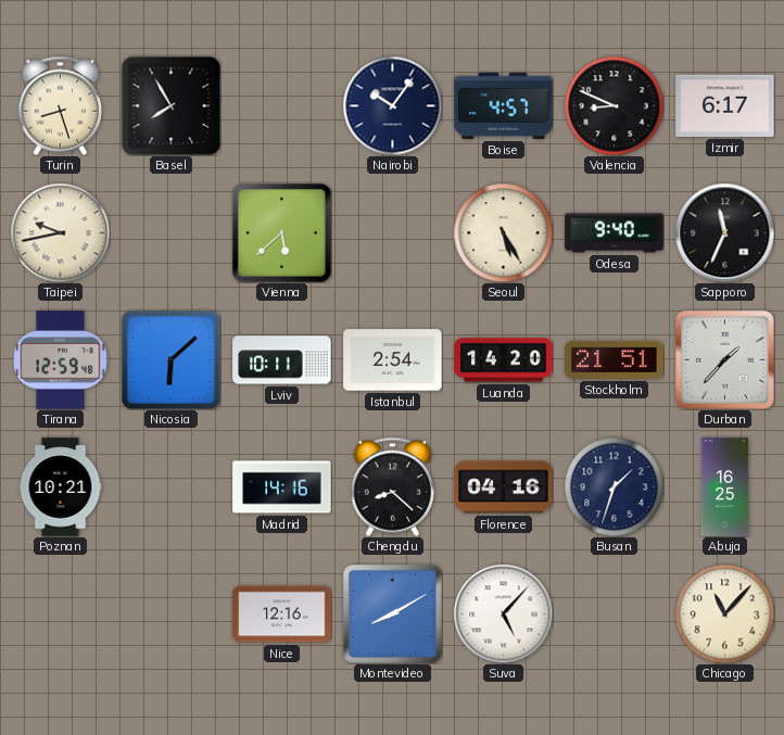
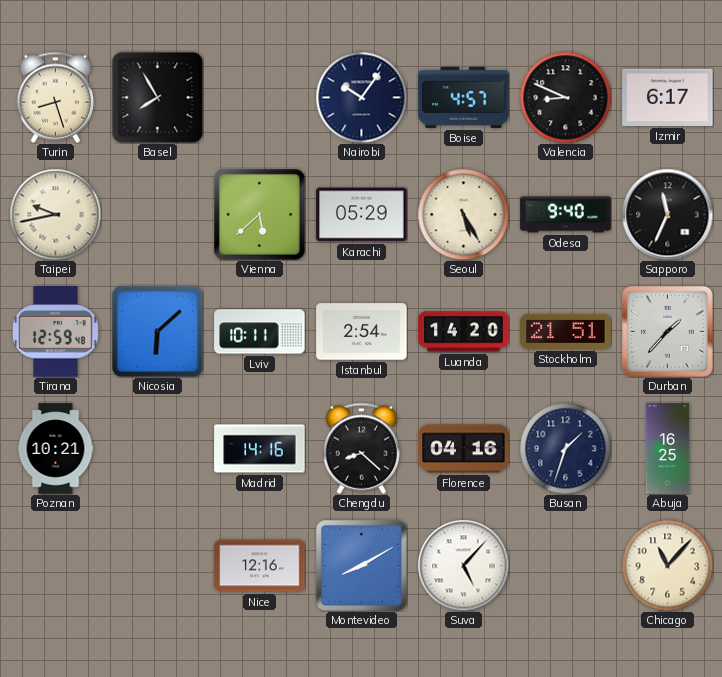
Karachi: none -> 05:29 (362, 215)
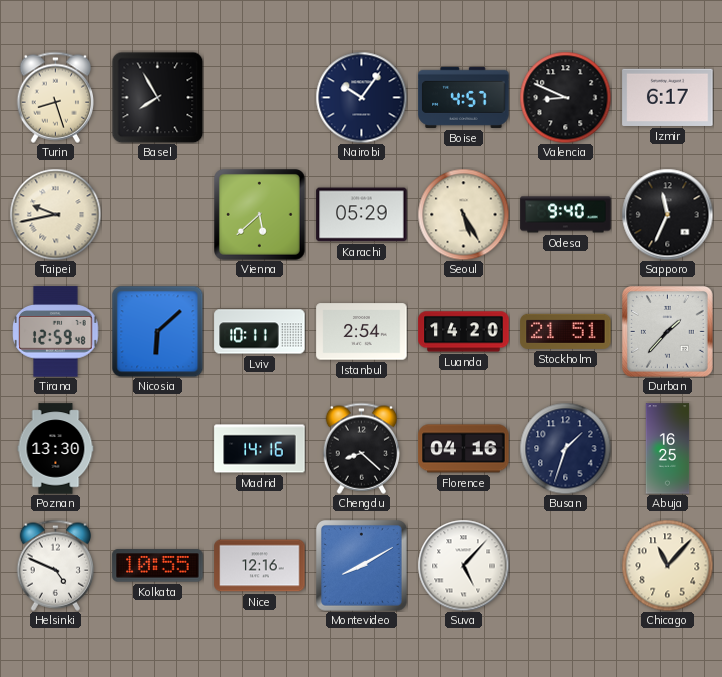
Poznan: 10:21 -> 13:30 (56, 449)
Helsinki: none -> 4:49 (55, 565)
Kolkata: none -> 10:55 (158, 566)
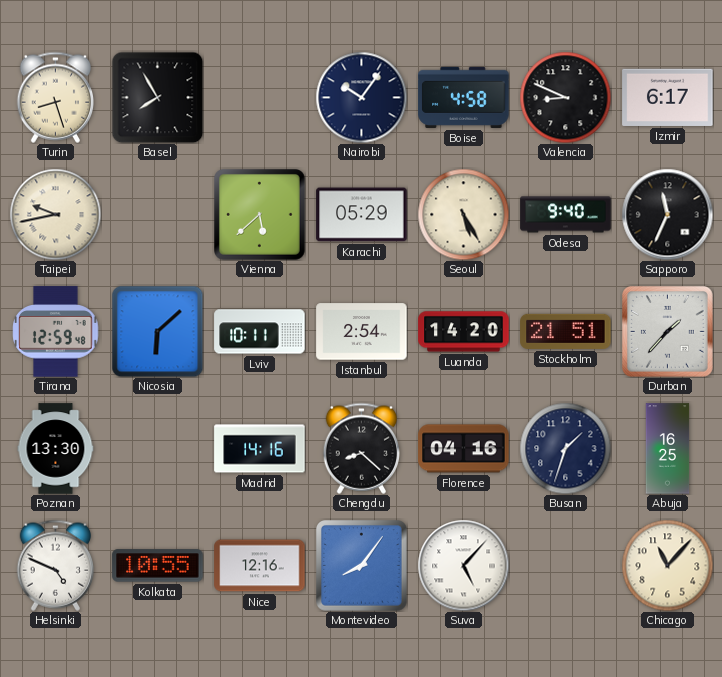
Boise: 4:57 -> 4:58 (464, 97)
Montevideo: 8:10 -> 8:06 (362, 566)
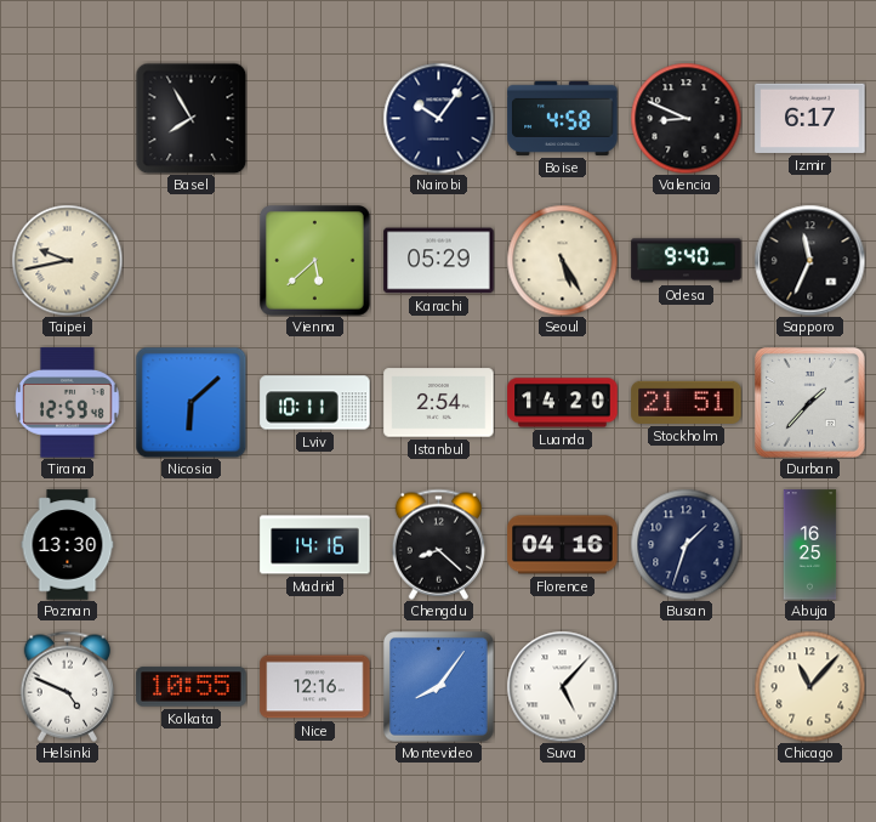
Turin: 8:27 -> none (55, 97)
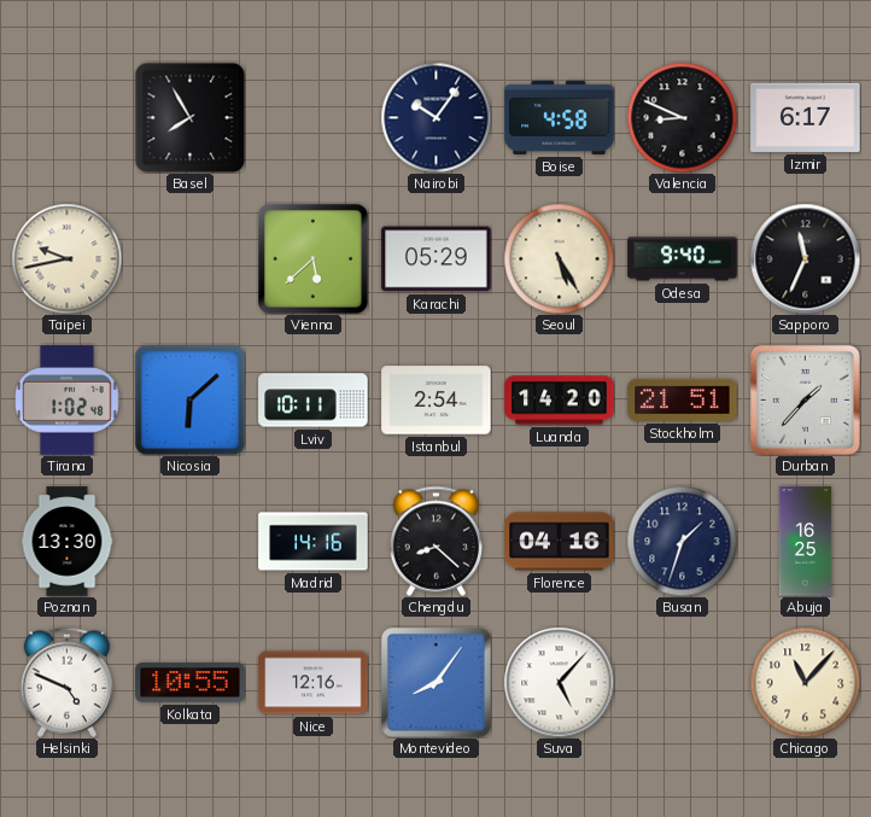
Tirana: 12:59 -> 1:02 (68, 401)
